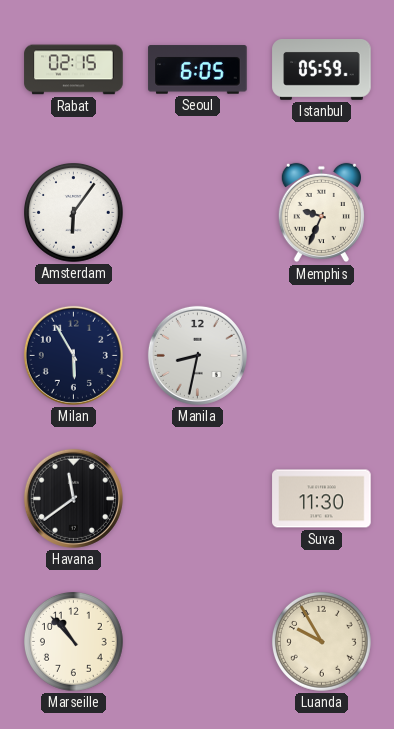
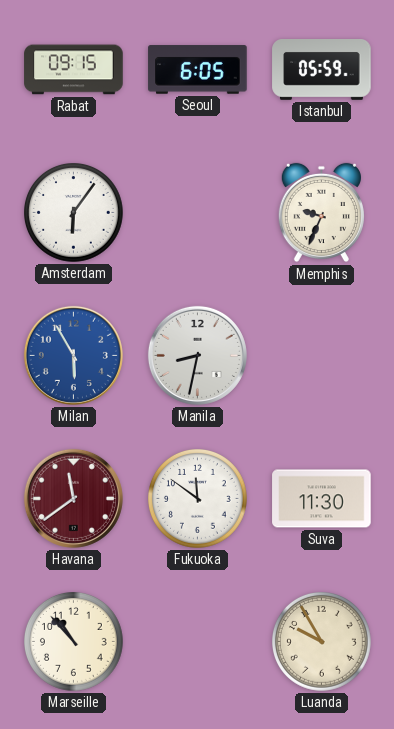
Rabat: 02:15 -> 09:15 (74, 70)
Milan dial: navy -> blue (73, 355)
Havana dial: black -> burgundy (73, 498)
Fukuoka: none -> 11:51 (198, 499)
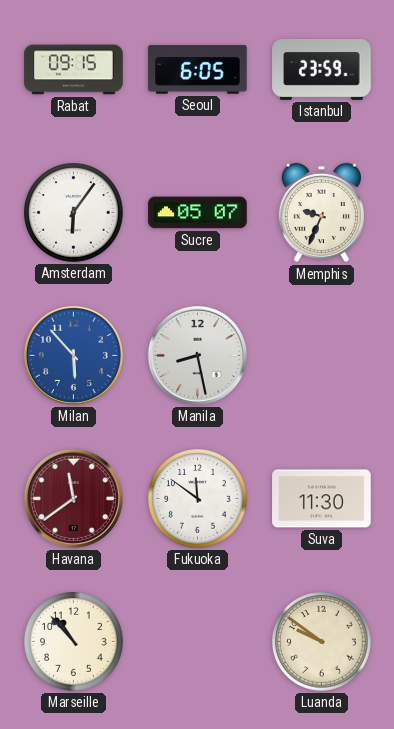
Istanbul: 05:59 -> 23:59 (322, 70)
Sucre: none -> 05:07 (198, 213)
Milan: 5:55 -> 5:53 (73, 355)
Manila: 8:32 -> 8:28 (197, 355)
Luanda: 9:55 -> 9:51 (322, 642)
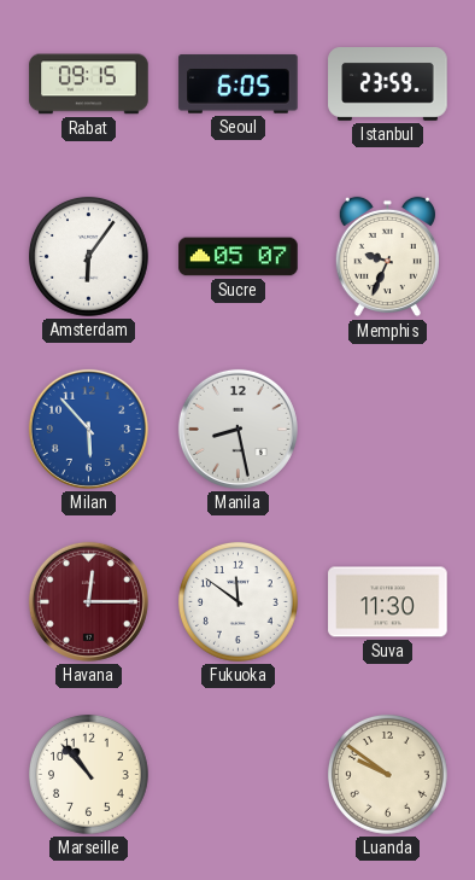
Havana: 11:39 -> 12:15 (88, 601)
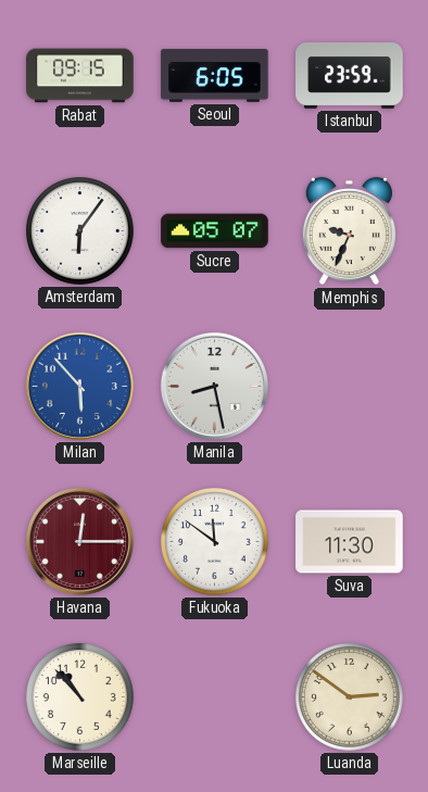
Luanda: 9:51 -> 2:51 (350, 697)
